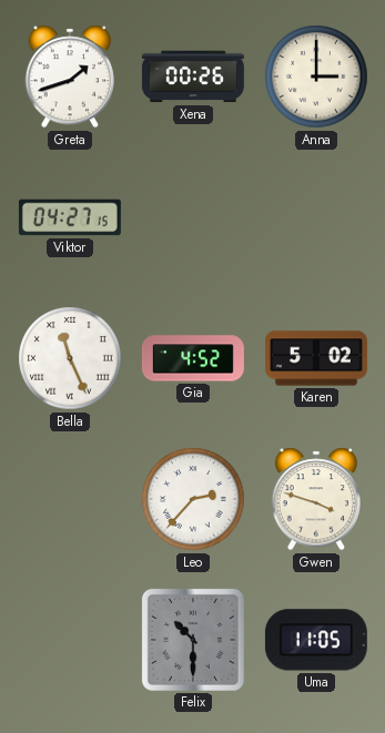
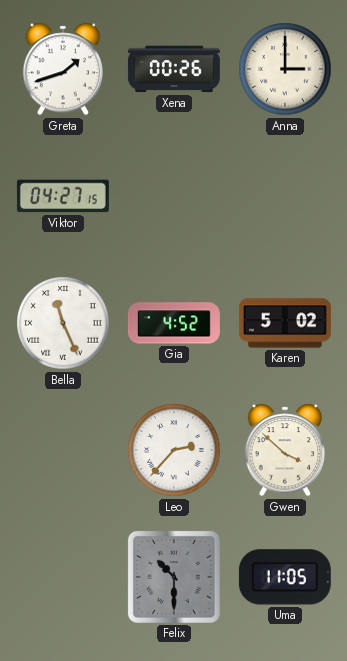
Gwen: 3:48 -> 3:52 (284, 450)
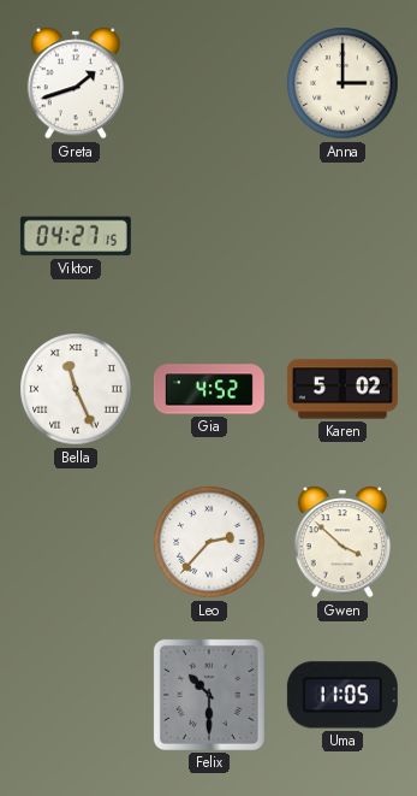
Xena: 00:26 -> none (174, 69)
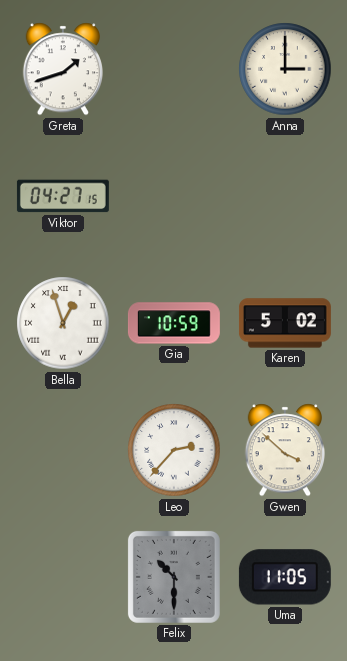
Bella: 11:26 -> 12:57 (63, 323)
Gia: 4:52 -> 10:59 (174, 323)
